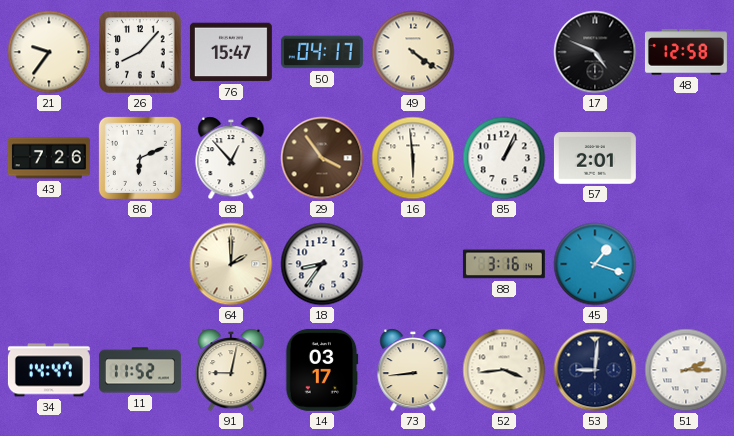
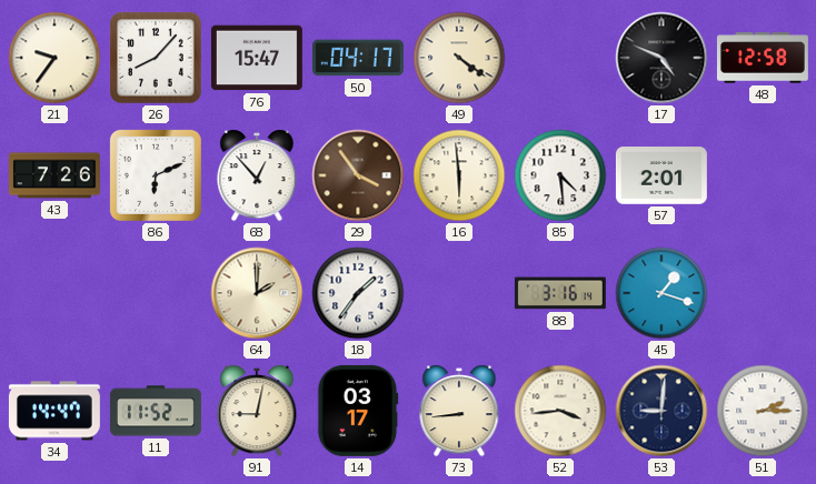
85: 1:04 -> 4:29 (560, 175)
18: 8:36 -> 1:36 (358, 293)
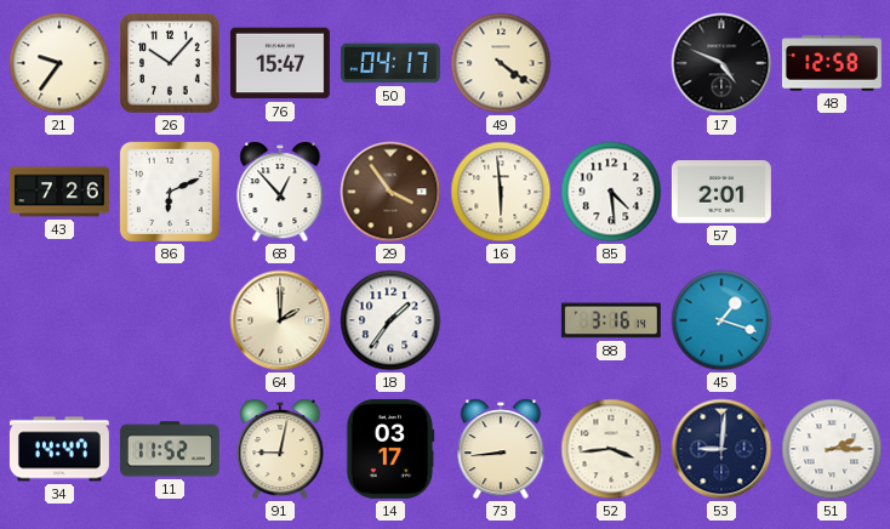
26: 8:07 -> 10:07 (170, 63)
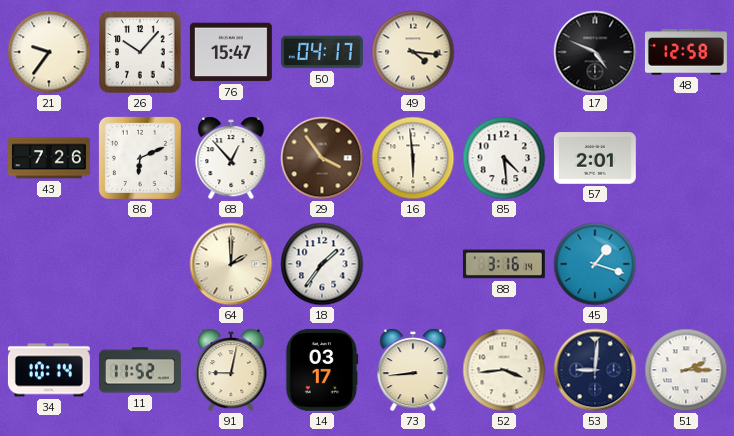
49: 4:21 -> 4:16 (413, 52)
34: 14:47 -> 10:14 (49, 370)
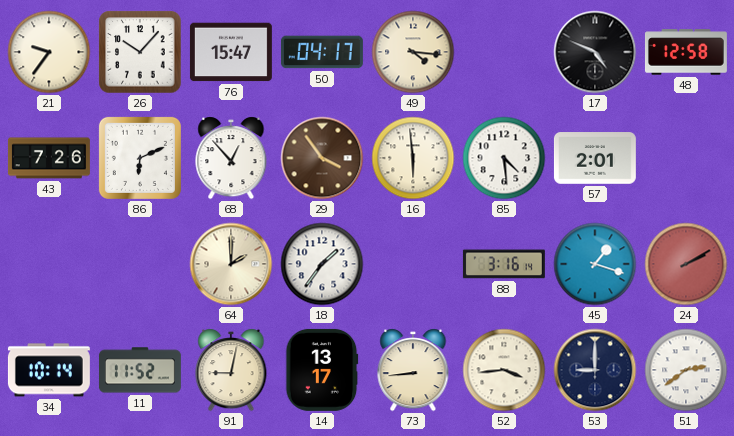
24: none -> 2:10 (686, 264)
14: 03:17 -> 13:17 (322, 370)
53: 9:01 -> 9:00 (595, 370)
51: 2:15 -> 2:39 (686, 370)
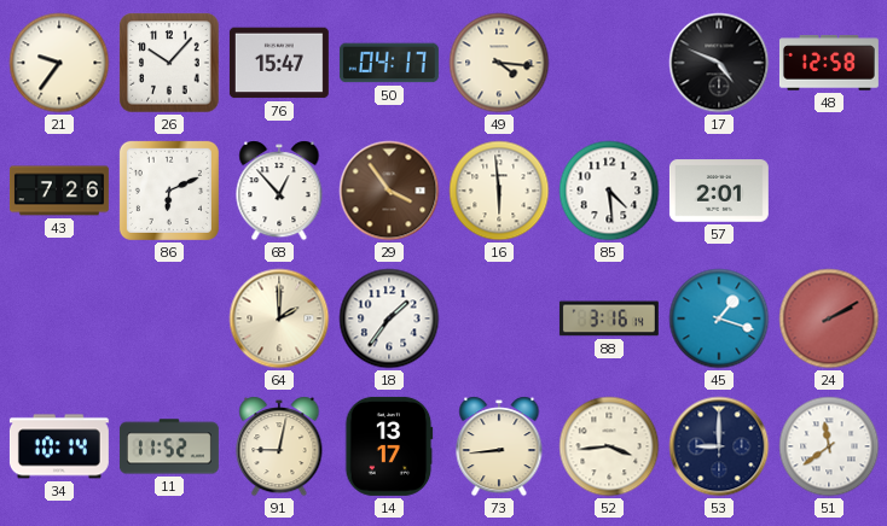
51: 2:39 -> 11:39 (829, 446)
